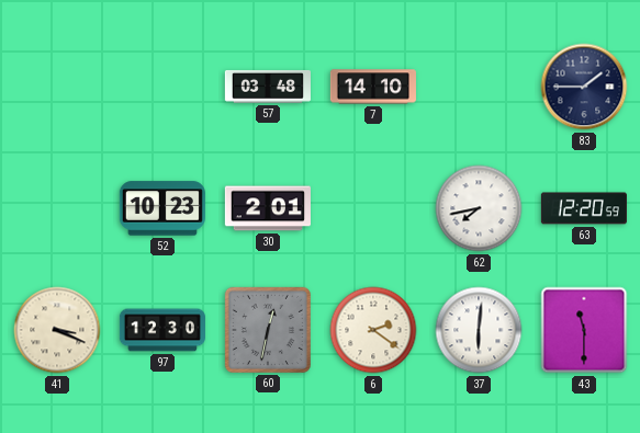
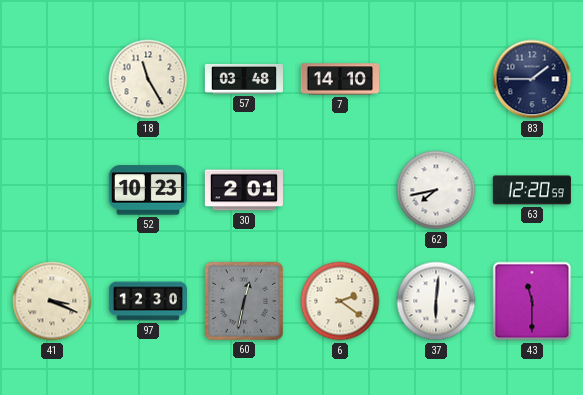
18: none -> 11:25 (148, 79)
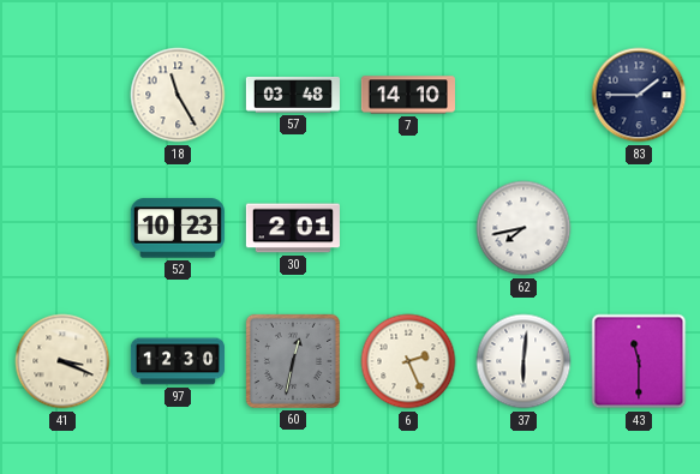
63: 12:20 -> none (532, 190)
6: 2:21 -> 2:26 (408, 361)
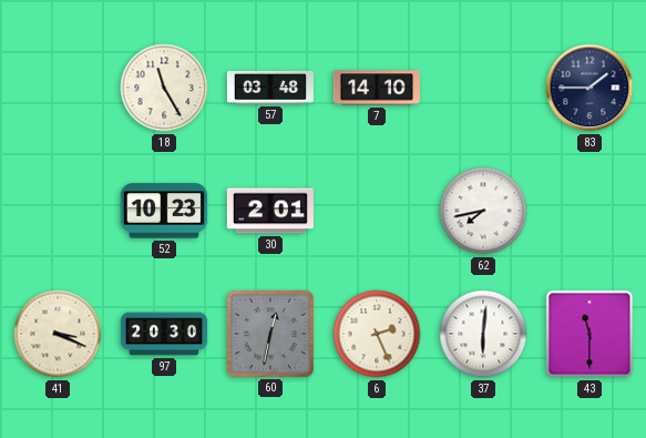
97: 12:30 -> 20:30 (163, 334)
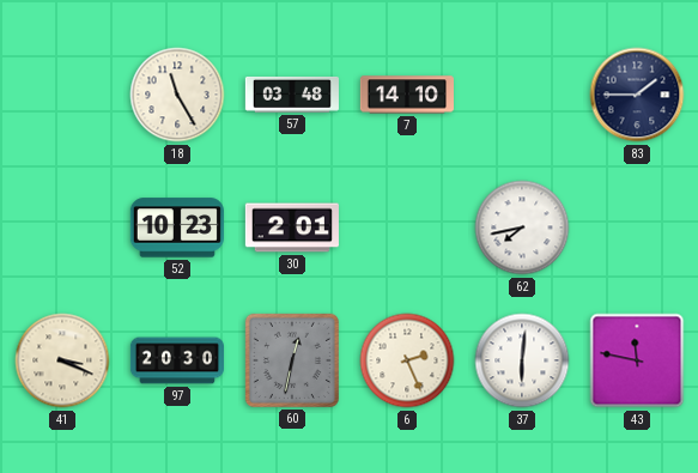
43: 11:30 -> 11:47 (637, 360)
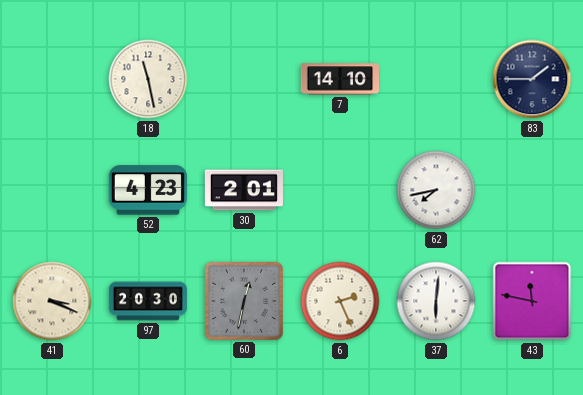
18: 11:25 -> 11:28 (148, 79)
57: 03:48 -> none (292, 95)
52: 10:23 -> 4:23 (148, 190)
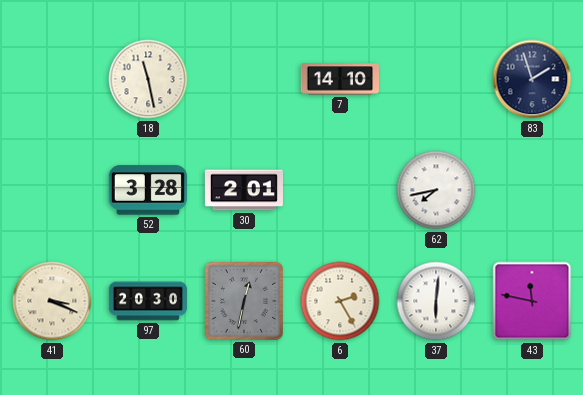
83: 1:45 -> 1:57 (532, 79)
52: 4:23 -> 3:28 (148, 190)
6: 2:26 -> 2:25 (340, 301)
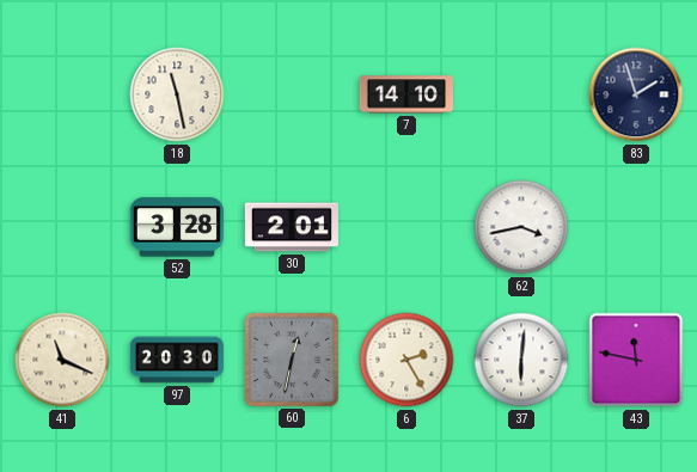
62: 7:43 -> 3:43 (521, 227)
41: 3:19 -> 11:19 (62, 360)
